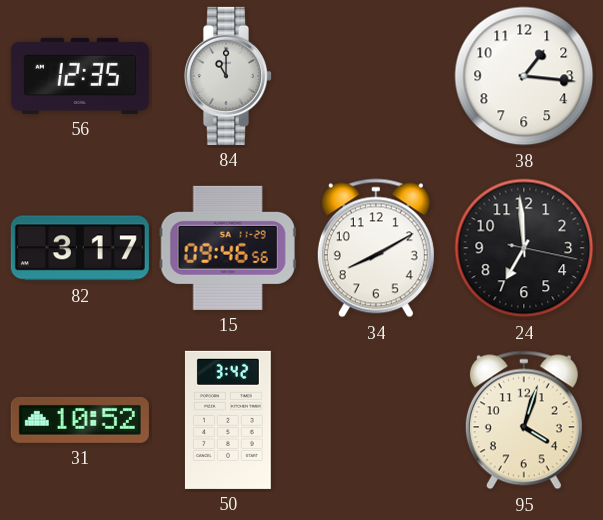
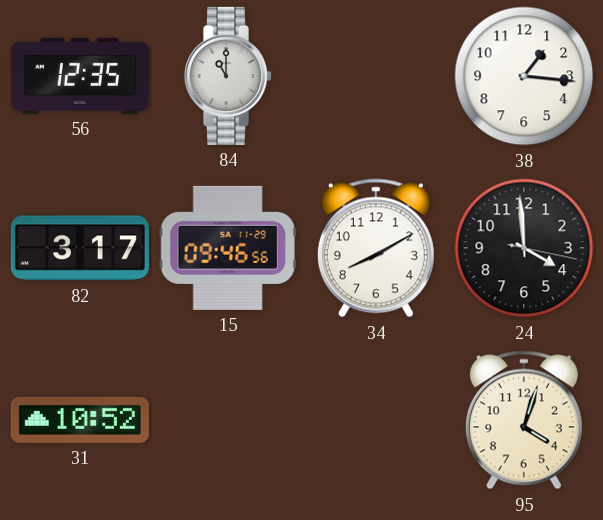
24: 6:59 -> 3:59 (524, 248)
50: 3:42 -> none (228, 420)
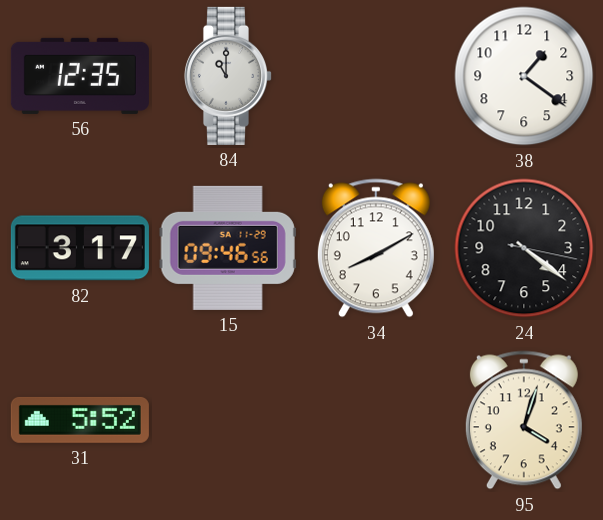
38: 1:16 -> 1:21 (524, 76)
24: 3:59 -> 4:21 (524, 248)
31: 10:52 -> 5:52 (80, 420)
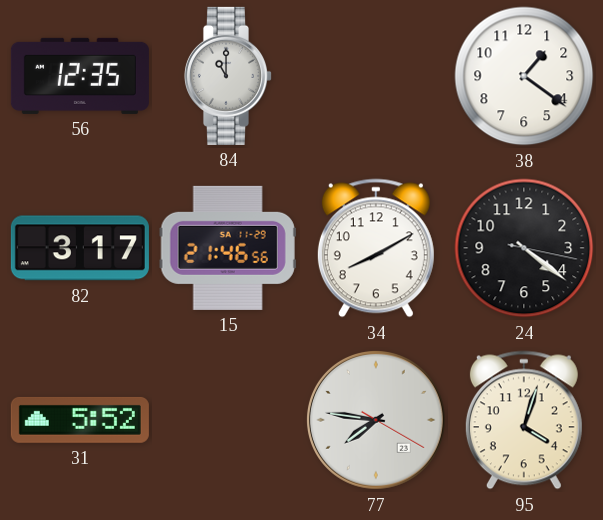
15: 09:46 -> 21:46 (228, 248)
77: none -> 7:46 (376, 420)
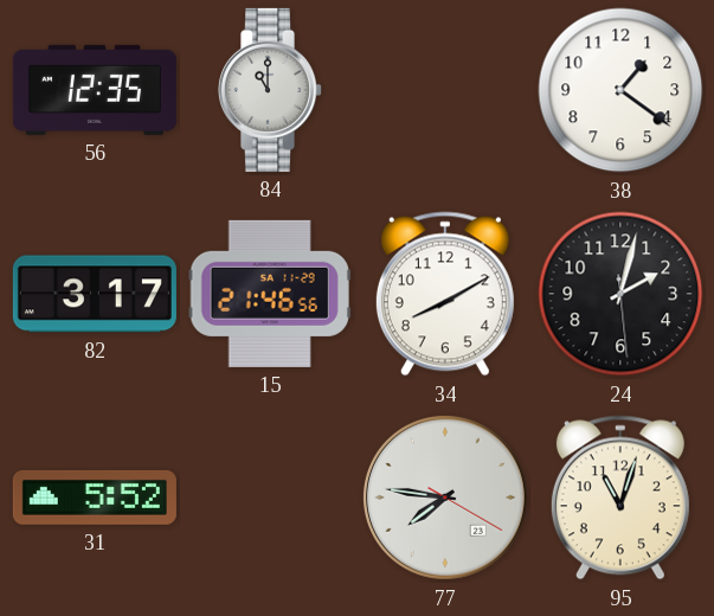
24: 4:21 -> 2:02 (620, 294)
95: 4:03 -> 11:03 (620, 498)
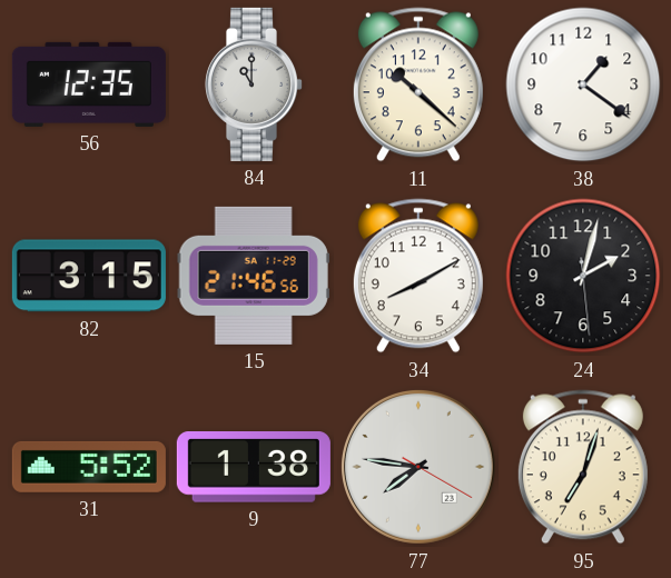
11: none -> 10:22 (418, 84)
82: 3:17 -> 3:15 (89, 276)
9: none -> 1:38 (254, 468)
95: 11:03 -> 7:03 (583, 467)
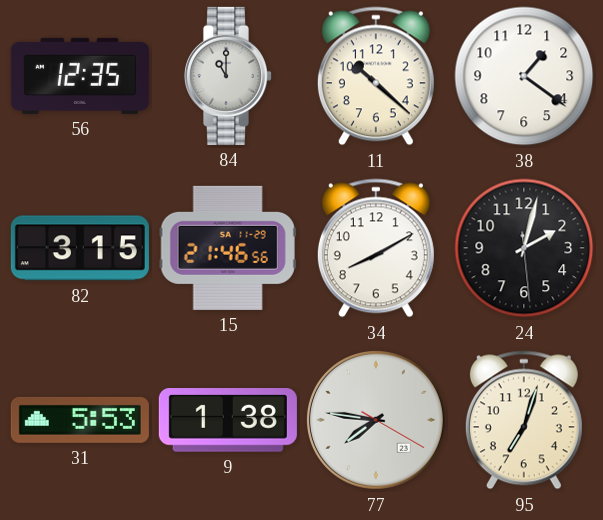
31: 5:52 -> 5:53 (80, 420)
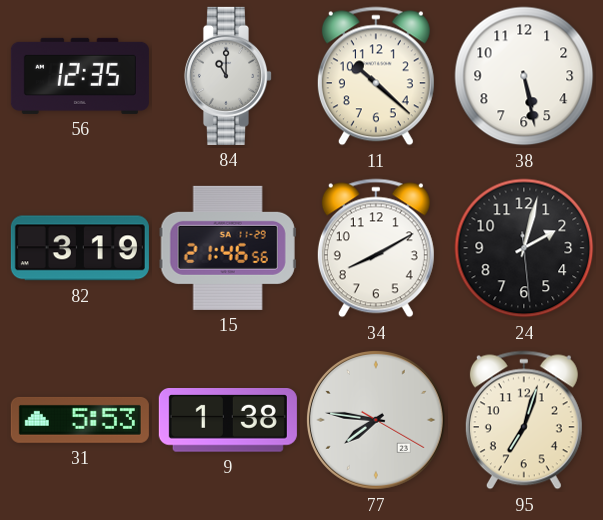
38: 1:21 -> 5:28 (524, 76)
82: 3:15 -> 3:19 (80, 248)
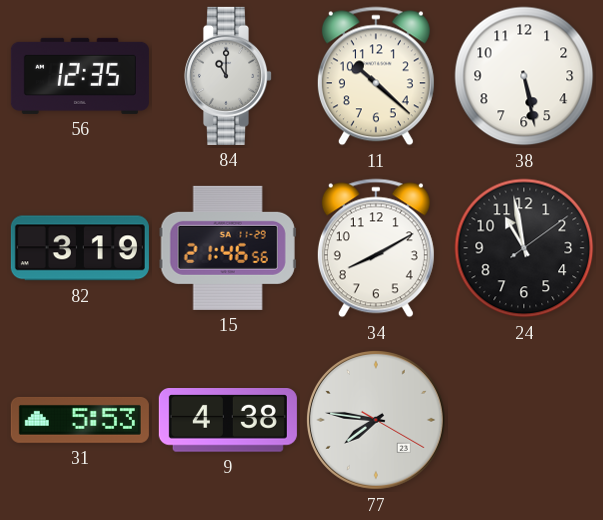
24: 2:02 -> 10:58 (524, 248)
9: 1:38 -> 4:38 (228, 421)
95: 7:03 -> none (524, 420)
